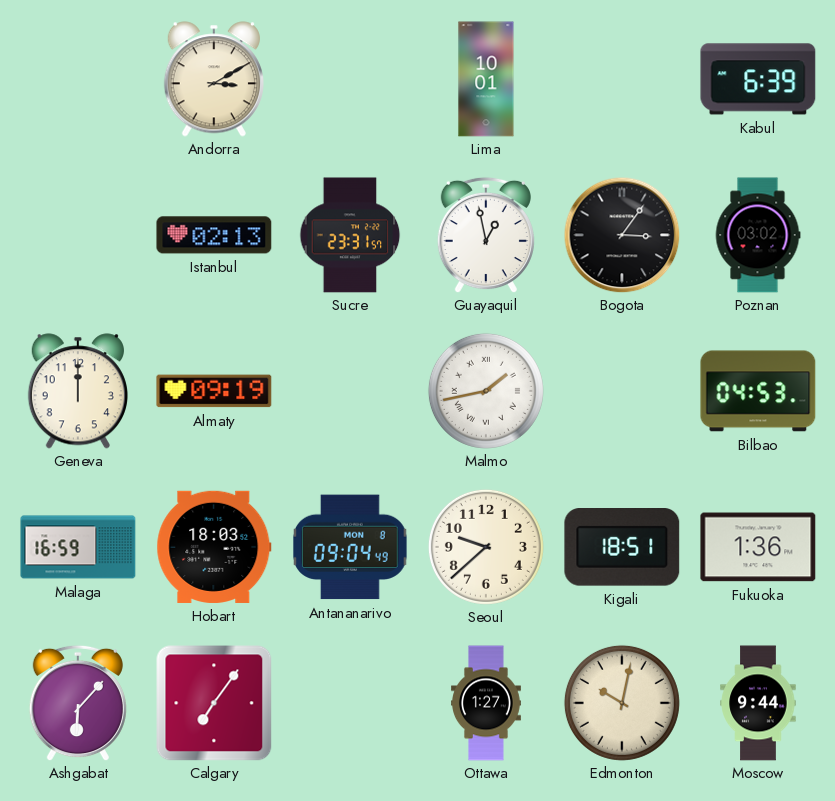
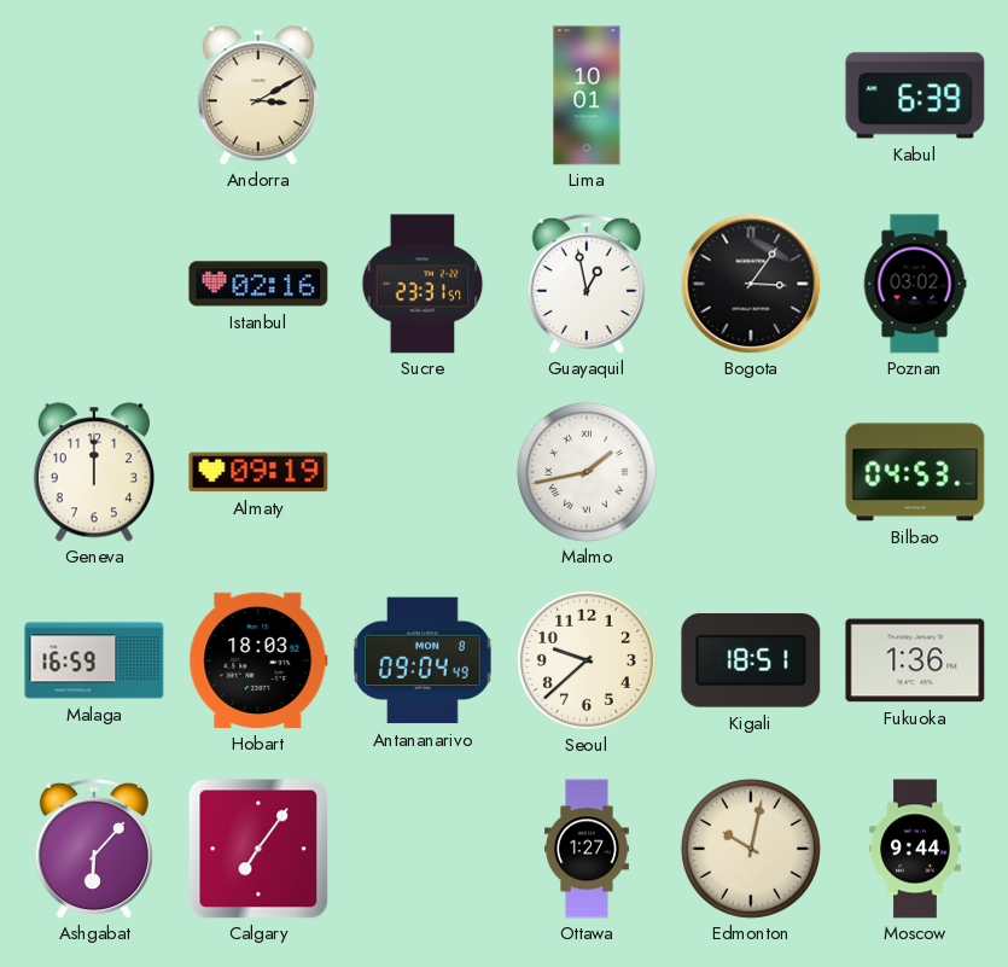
Istanbul: 02:13 -> 02:16 (258, 284)
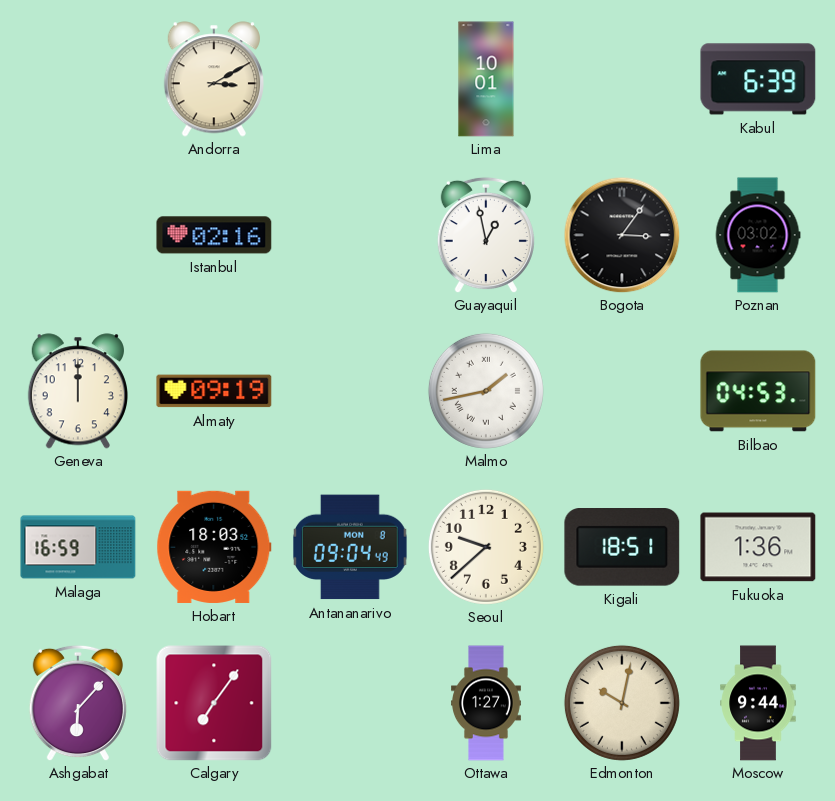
Sucre: 23:31 -> none (423, 284)
